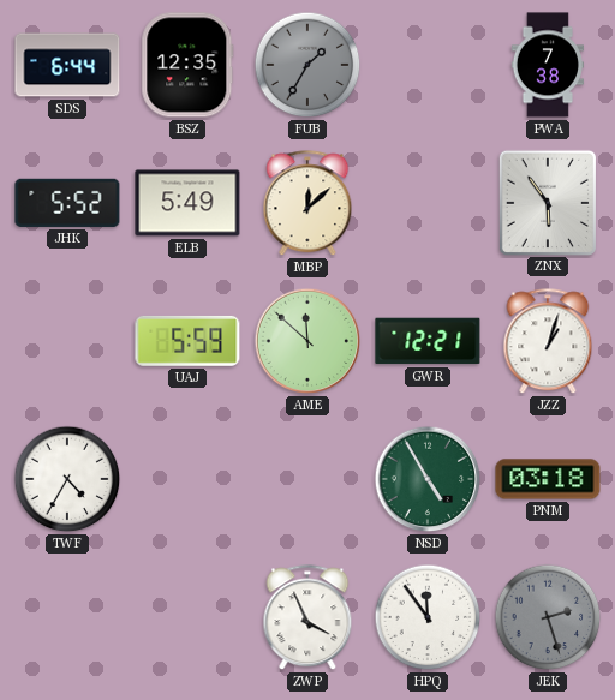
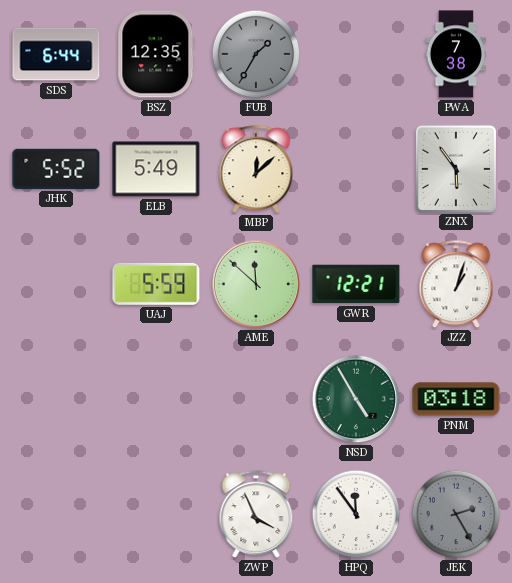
TWF: 4:35 -> none (67, 479)
JEK: 2:27 -> 2:25 (456, 514)
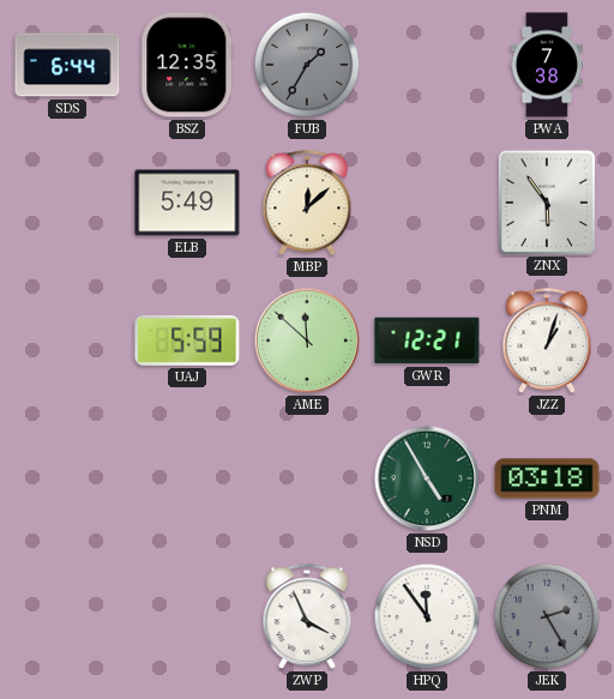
JHK: 5:52 -> none (56, 169)
